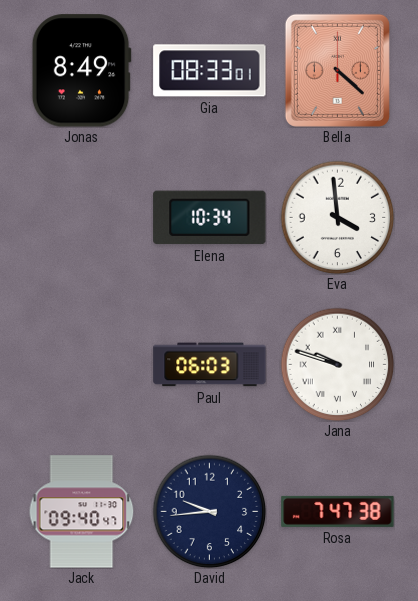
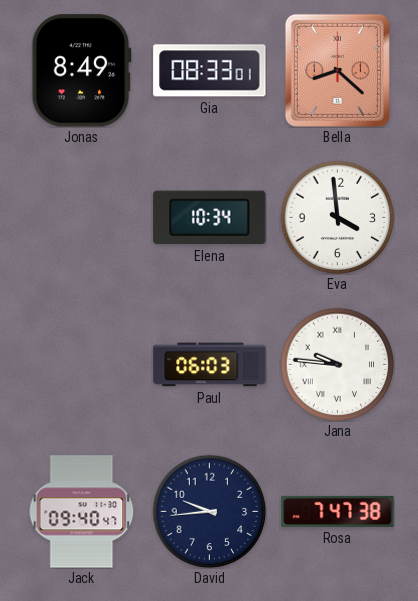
Bella: 4:22 -> 8:22 (337, 70)
Jana: 9:48 -> 9:46 (337, 364)
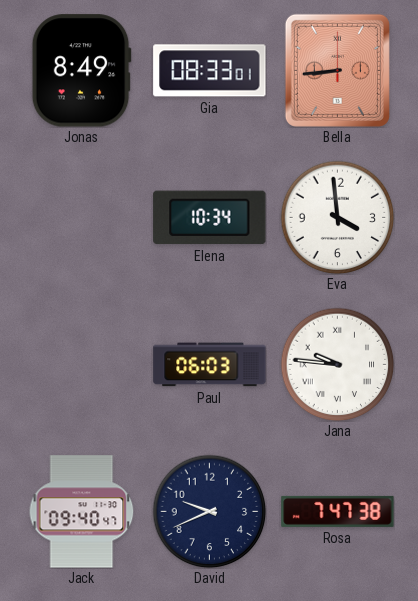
Bella: 8:22 -> 8:44 (337, 70)
David: 9:44 -> 9:41 (209, 511)
